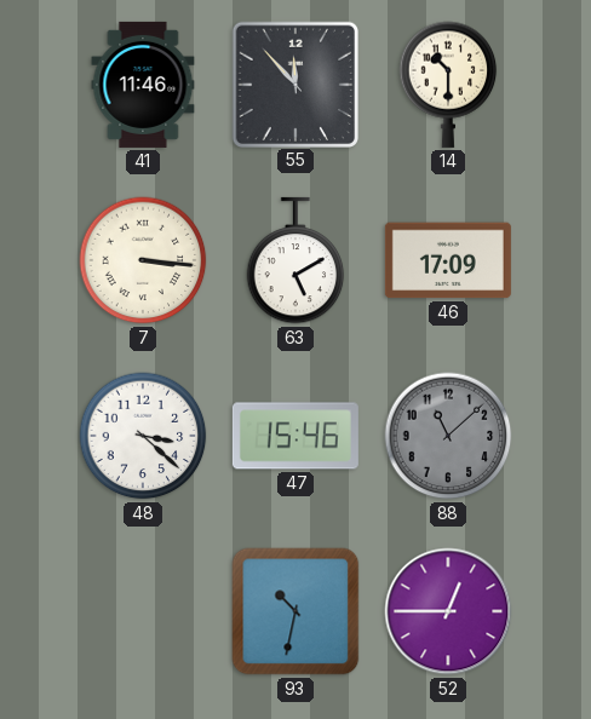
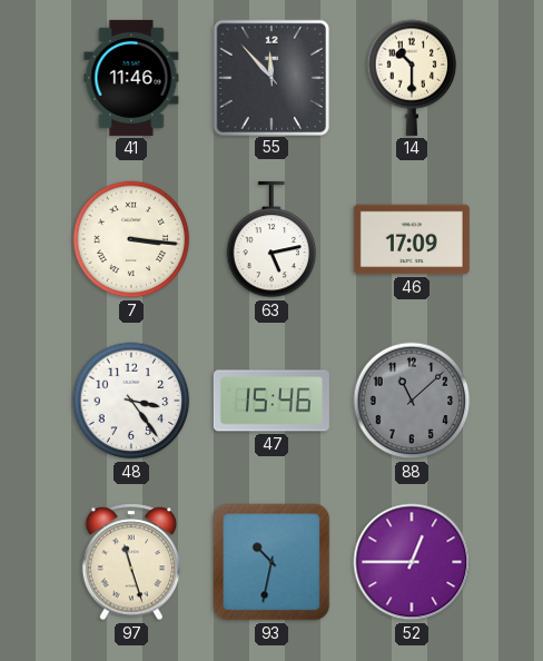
63: 5:10 -> 5:13 (271, 239)
48: 3:22 -> 3:24 (131, 401)
97: none -> 11:27 (131, 562)
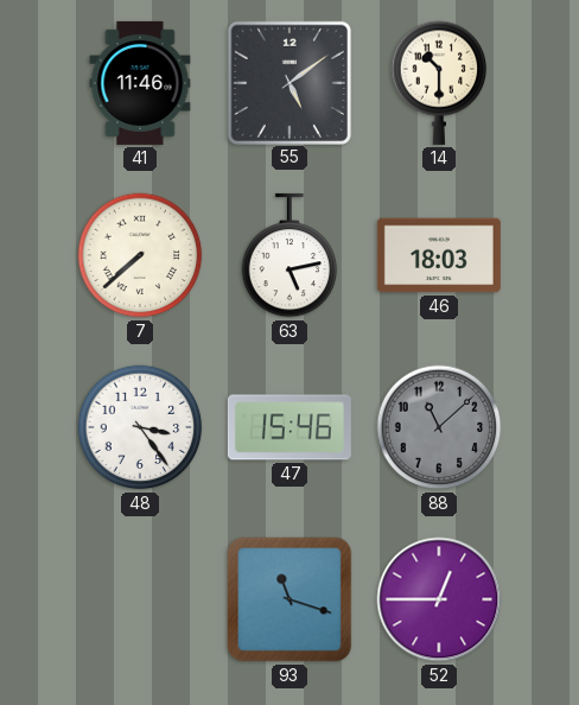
55: 11:53 -> 5:09 (288, 82)
7: 3:16 -> 7:38 (140, 255)
46: 17:09 -> 18:03 (439, 255)
97: 11:27 -> none (131, 562)
93: 10:32 -> 11:18 (289, 599)
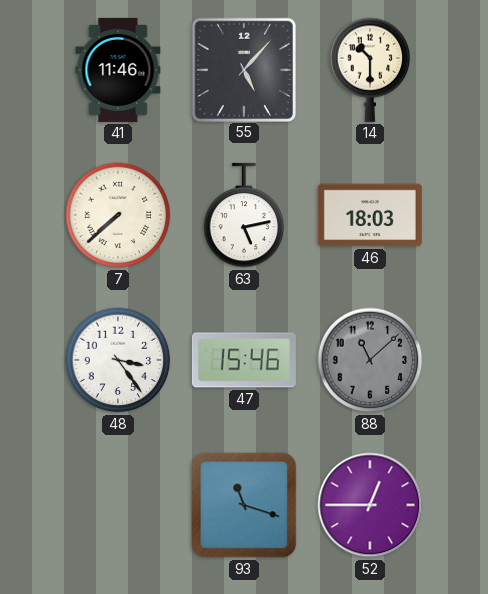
55: 5:09 -> 5:07 (243, 69)
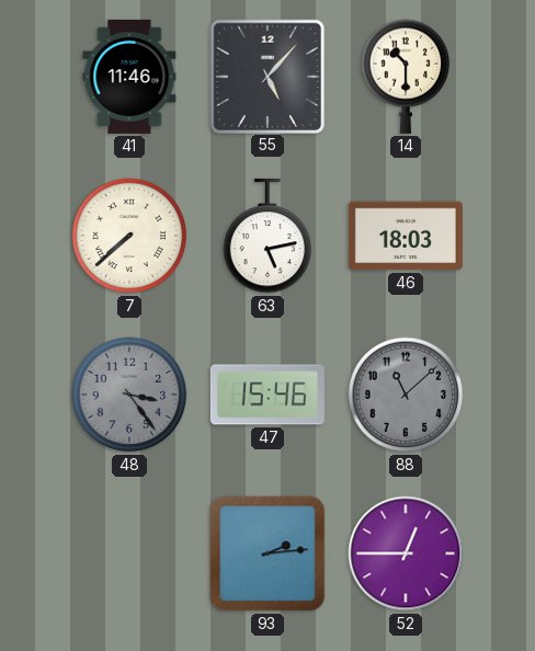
48 dial: white -> grey (129, 395)
93: 11:18 -> 2:14 (267, 553)
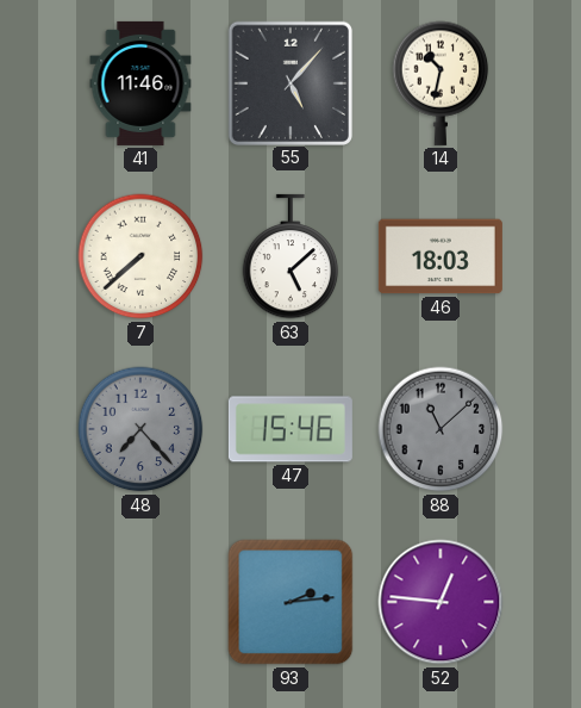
14: 10:30 -> 10:32 (441, 83)
63: 5:13 -> 5:08 (290, 256)
48: 3:24 -> 7:23 (140, 429)
52: 12:45 -> 12:46 (441, 602)
